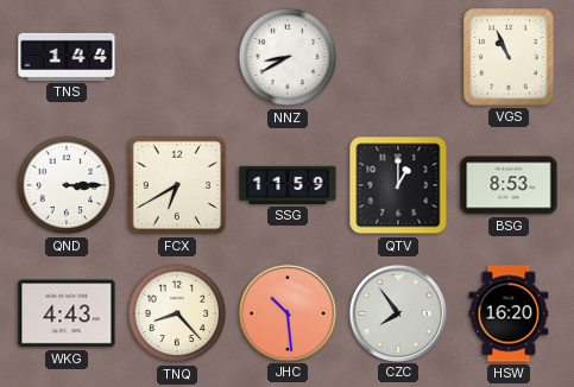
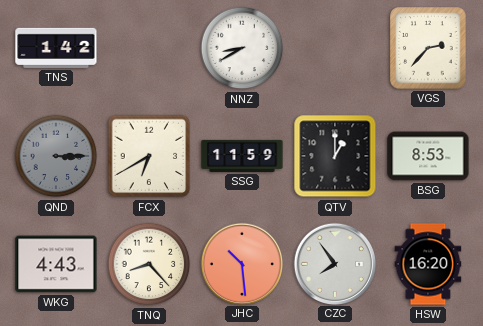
TNS: 1:44 -> 1:42 (56, 48)
VGS: 10:56 -> 2:37 (428, 48)
QND dial: white -> grey (56, 156)
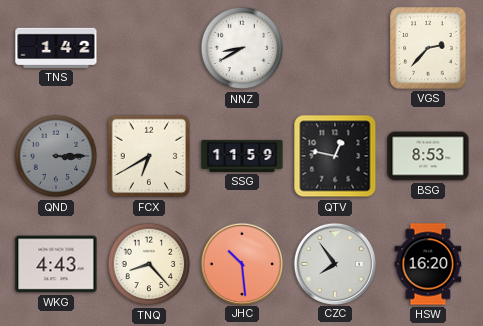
QTV: 1:00 -> 12:47 (335, 156)
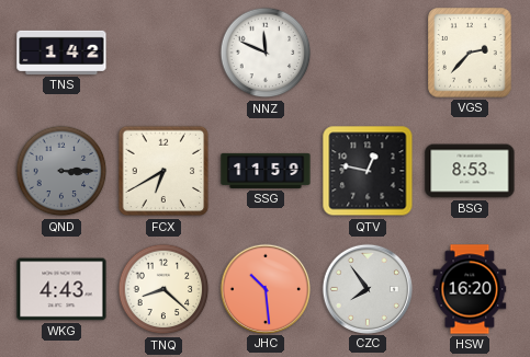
NNZ: 8:40 -> 11:49 (266, 53)
TNQ: 8:23 -> 8:22 (163, 289)
